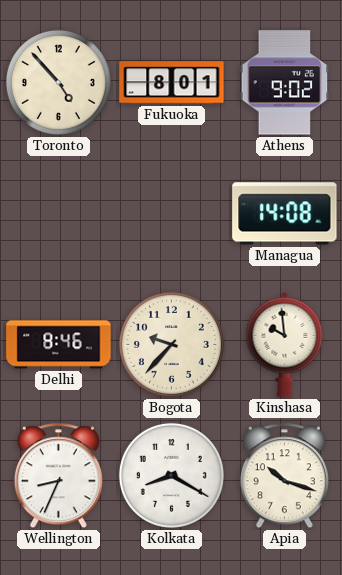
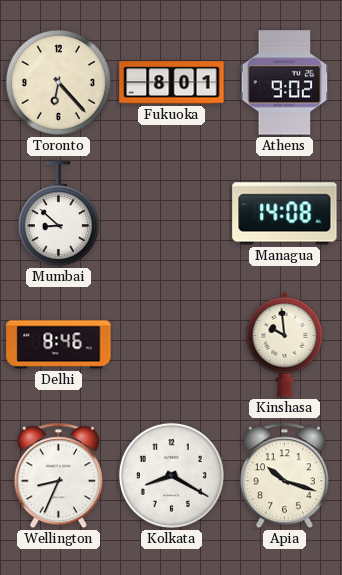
Toronto: 4:53 -> 6:23 (58, 82)
Mumbai: none -> 8:52 (58, 214)
Bogota: 9:37 -> none (171, 344)
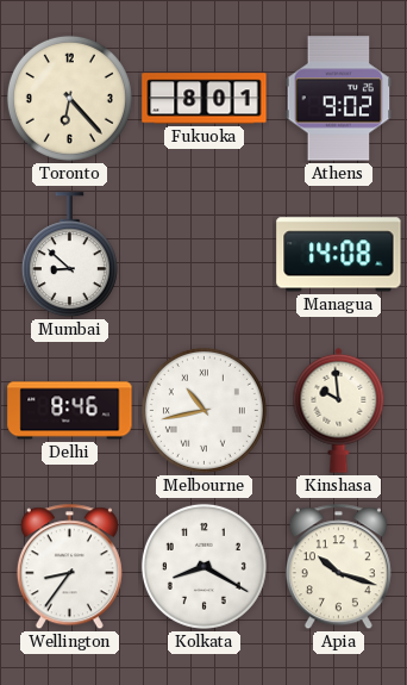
Melbourne: none -> 10:43 (203, 410)
Wellington: 8:34 -> 8:36 (69, 567)
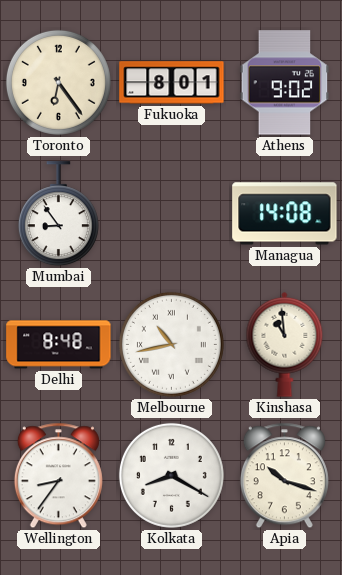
Toronto: 6:23 -> 6:24 (58, 82)
Mumbai: 8:52 -> 8:54 (58, 214)
Delhi: 8:46 -> 8:48 (59, 345)
Kinshasa: 9:59 -> 10:59 (285, 344)
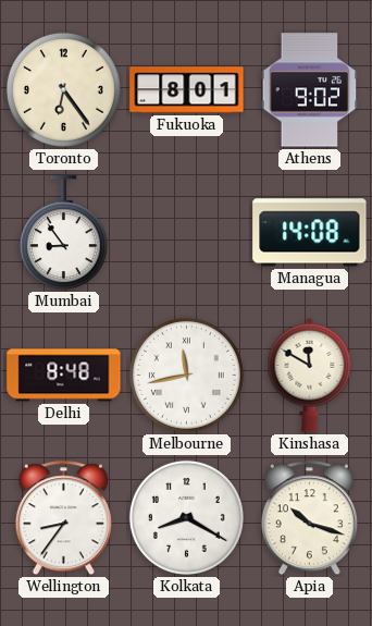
Melbourne: 10:43 -> 11:43 (186, 375)
Kinshasa: 10:59 -> 11:50 (310, 375)
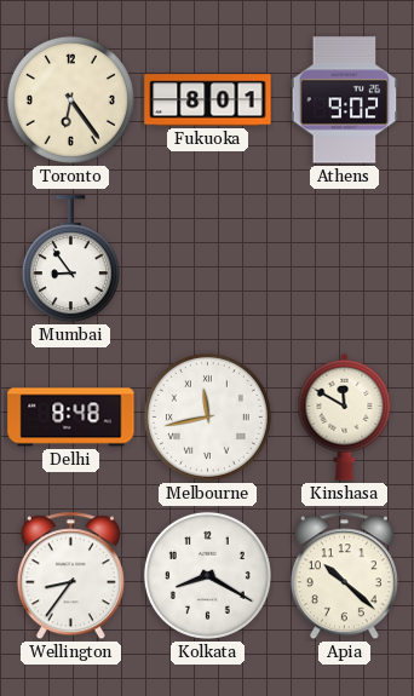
Managua: 14:08 -> none (310, 233)
Apia: 10:18 -> 10:22 (344, 576)
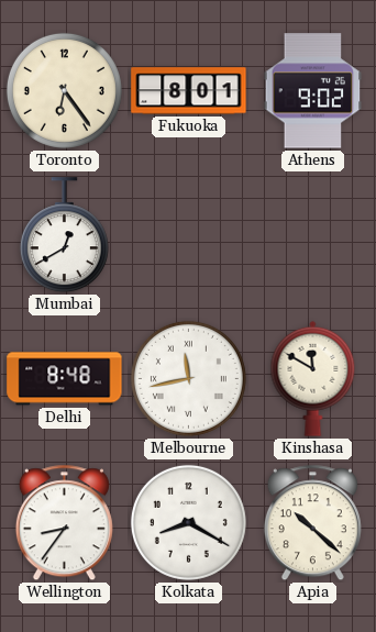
Mumbai: 8:54 -> 12:40 (64, 235)
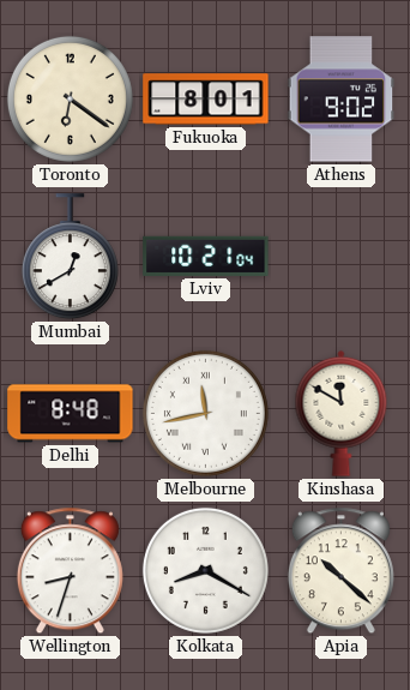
Toronto: 6:24 -> 6:21 (70, 98)
Lviv: none -> 10:21 (206, 256)
Wellington: 8:36 -> 8:33 (70, 571)
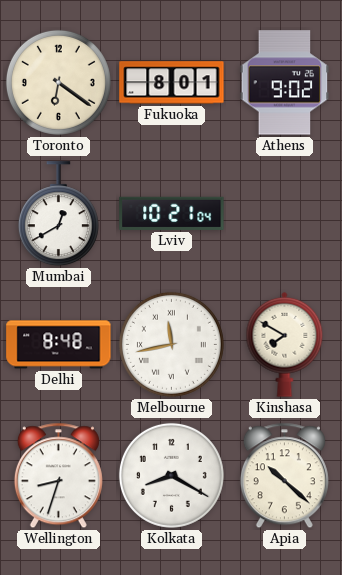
Kinshasa: 11:50 -> 7:50 (285, 344)
